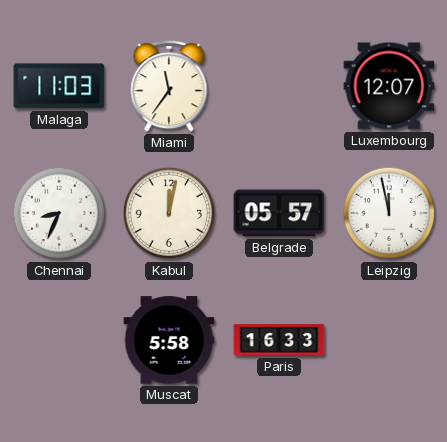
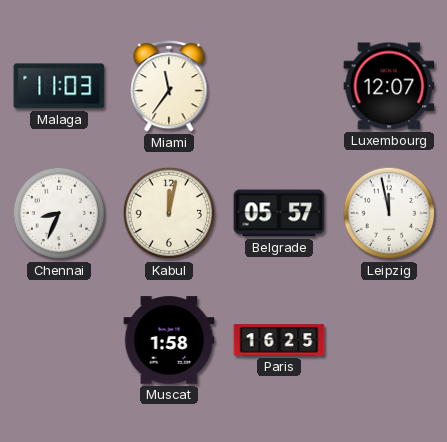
Muscat: 5:58 -> 1:58 (169, 340)
Paris: 16:33 -> 16:25 (279, 340)
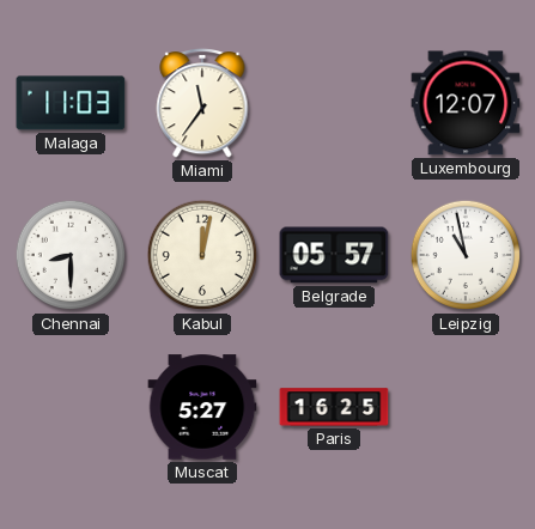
Chennai: 8:34 -> 8:30 (71, 255)
Leipzig: 11:58 -> 10:58 (466, 255)
Muscat: 1:58 -> 5:27 (202, 407)
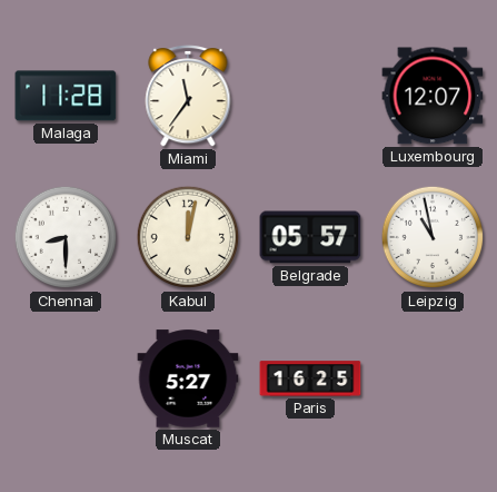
Malaga: 11:03 -> 11:28 (66, 96)
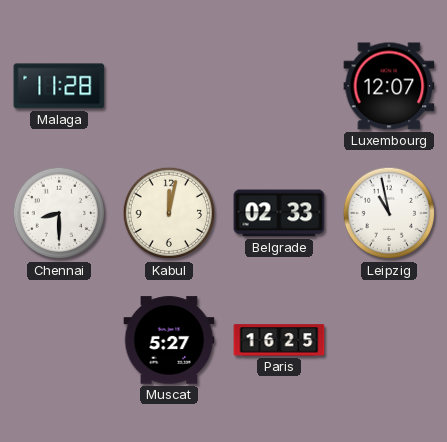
Miami: 11:36 -> none (188, 96)
Belgrade: 05:57 -> 02:33 (279, 213)
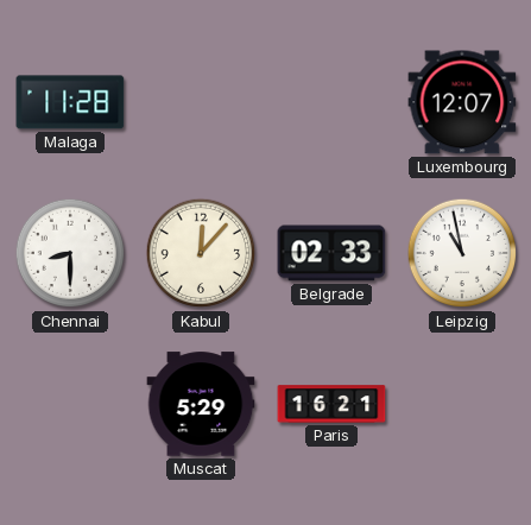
Kabul: 12:02 -> 12:07 (201, 253)
Muscat: 5:27 -> 5:29 (201, 404)
Paris: 16:25 -> 16:21 (331, 404)
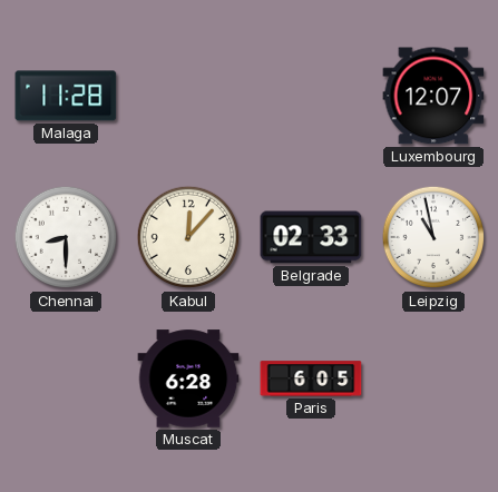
Muscat: 5:29 -> 6:28 (188, 378)
Paris: 16:21 -> 6:05 (311, 378)
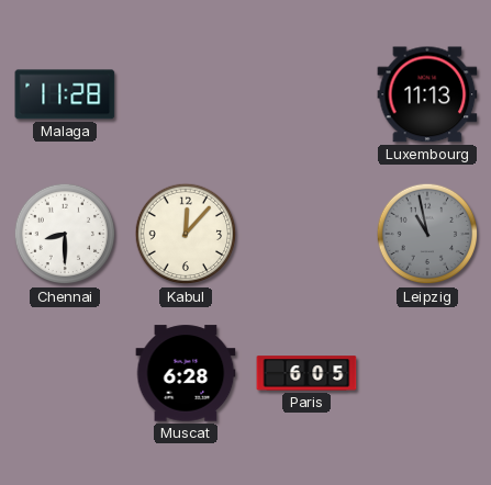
Luxembourg: 12:07 -> 11:13 (427, 94)
Belgrade: 02:33 -> none (311, 237)
Leipzig dial: white -> grey (427, 234)
